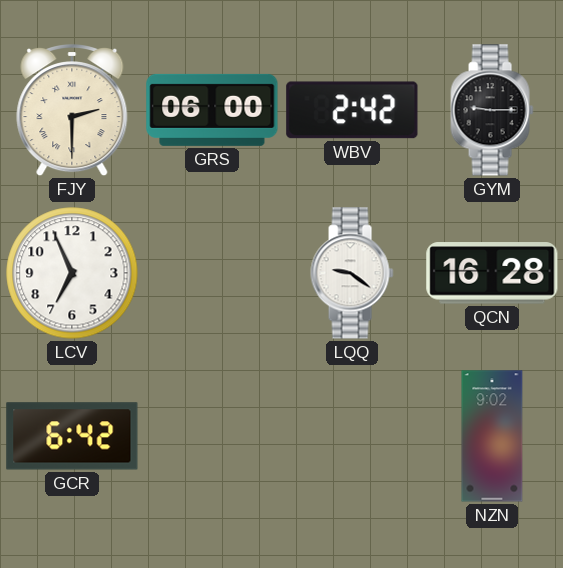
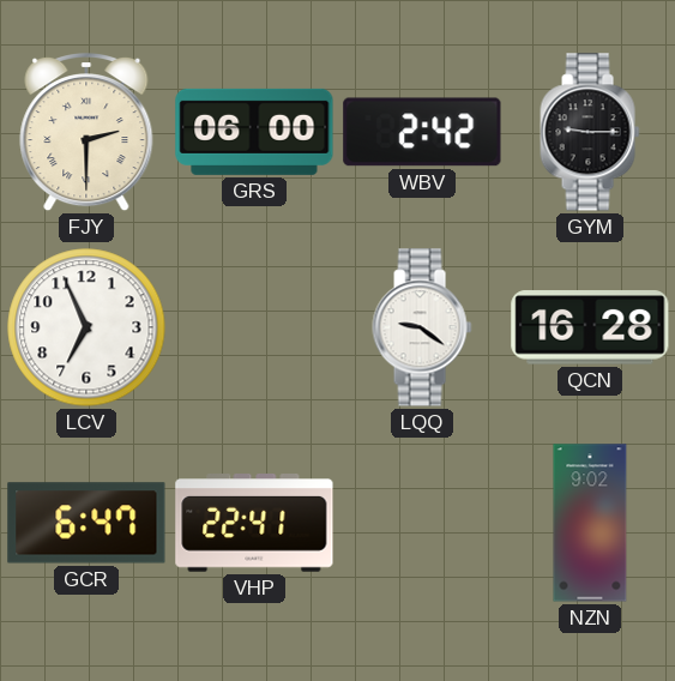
GCR: 6:42 -> 6:47 (86, 523)
VHP: none -> 22:41 (254, 524)
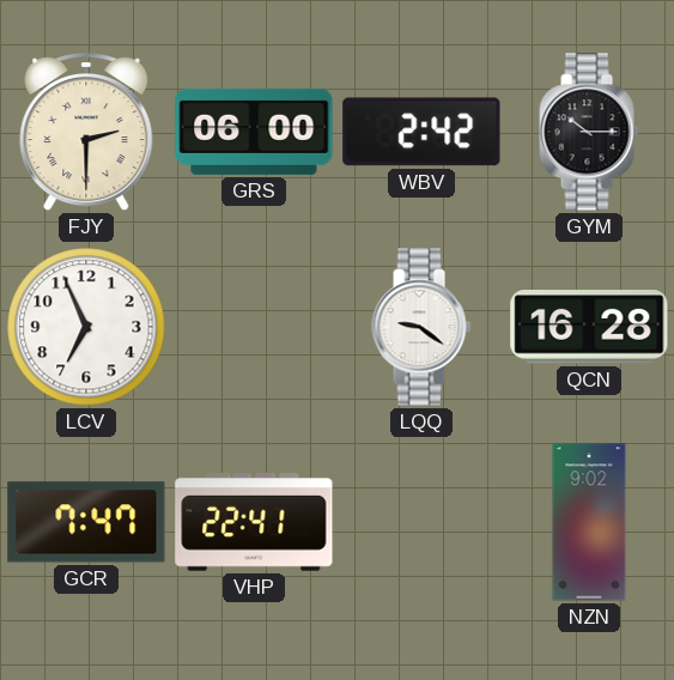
GYM: 9:15 -> 10:15 (589, 132)
GCR: 6:47 -> 7:47 (86, 522)
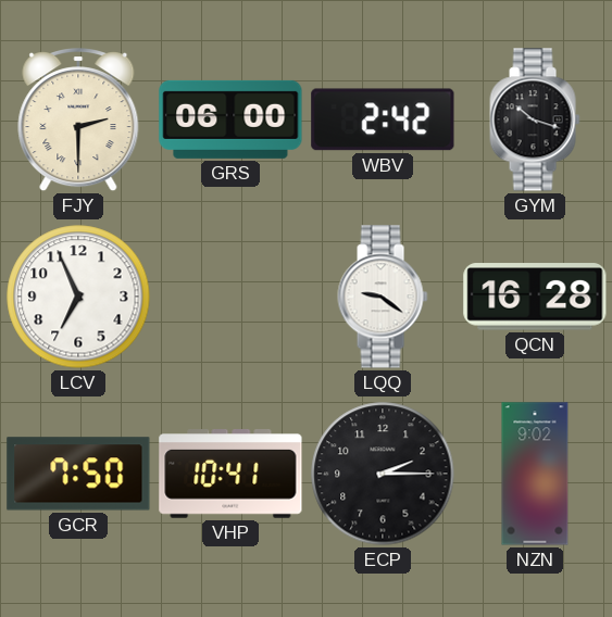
GYM: 10:15 -> 10:18 (535, 119)
GCR: 7:47 -> 7:50 (78, 474)
VHP: 22:41 -> 10:41 (230, 475)
ECP: none -> 2:15 (383, 474)
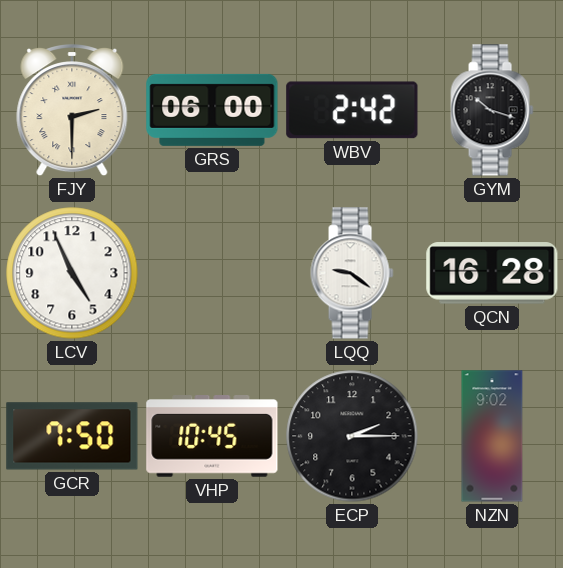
LCV: 6:56 -> 4:56 (72, 273)
VHP: 10:41 -> 10:45 (212, 437)
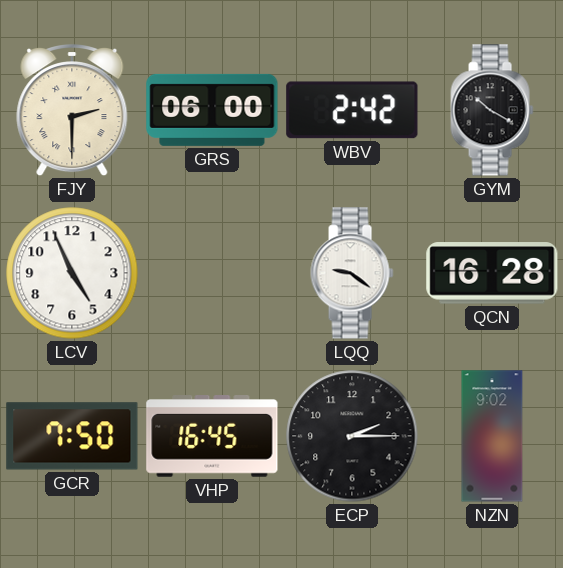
GYM: 10:18 -> 10:20 (492, 110)
VHP: 10:45 -> 16:45 (212, 437)
